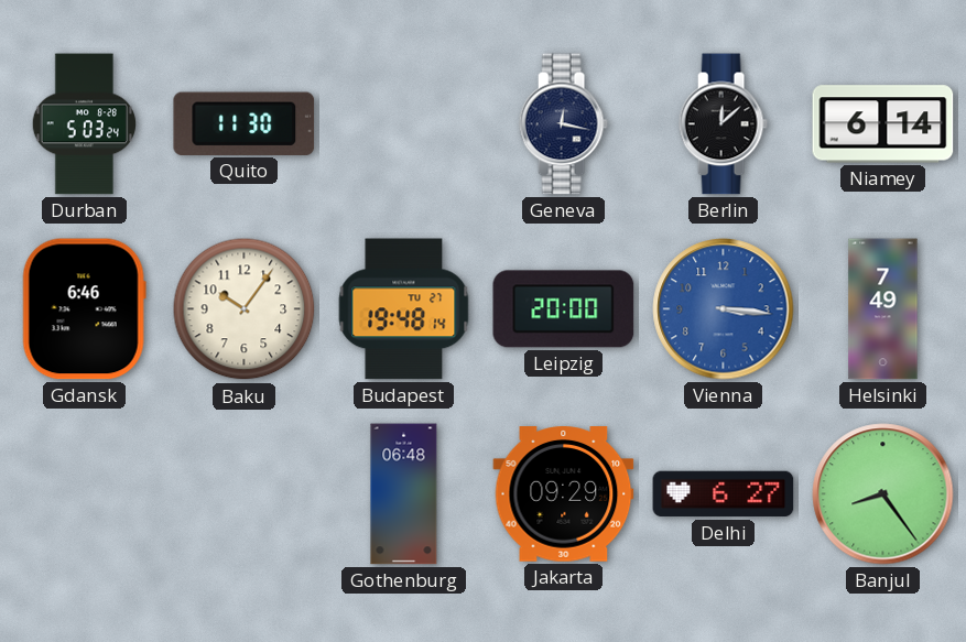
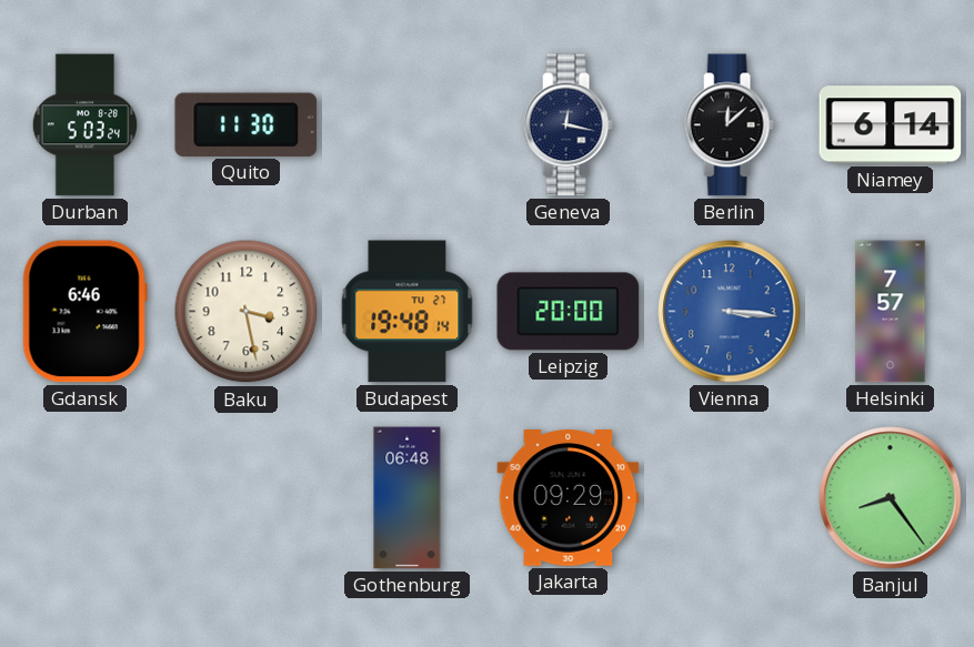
Baku: 10:06 -> 3:28 (247, 312)
Helsinki: 7:49 -> 7:57 (891, 312)
Delhi: 6:27 -> none (724, 494)
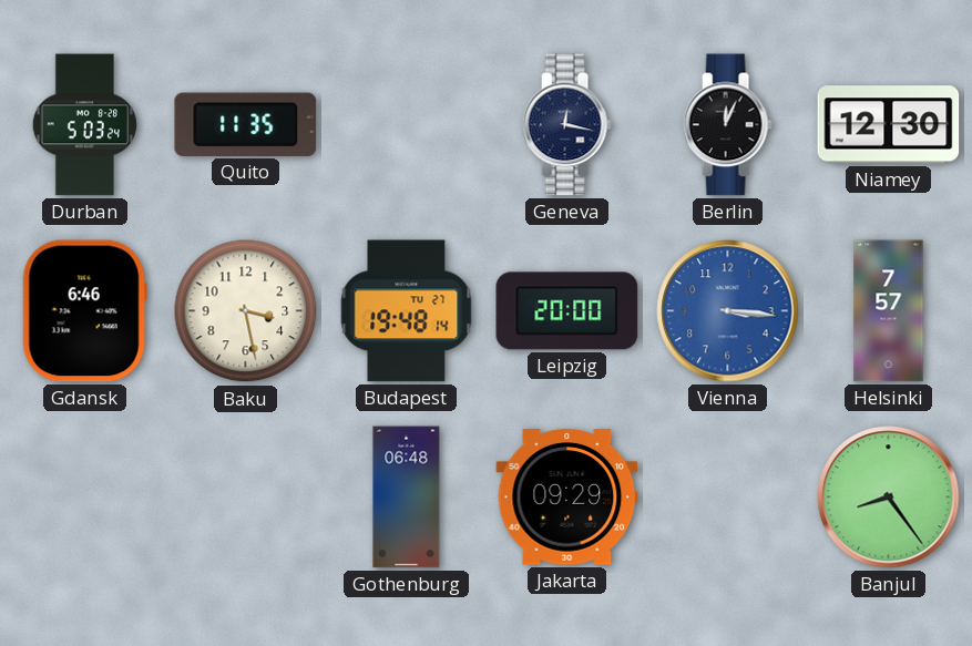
Quito: 11:30 -> 11:35 (246, 124)
Berlin: 12:08 -> 12:04 (727, 125)
Niamey: 6:14 -> 12:30 (889, 125)
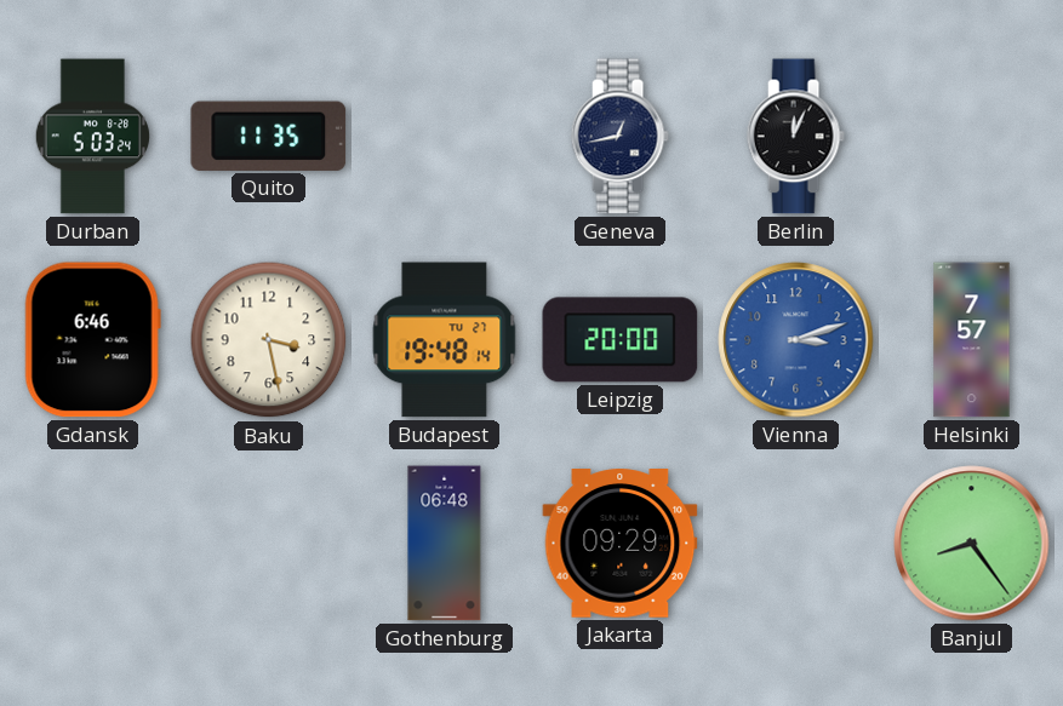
Geneva: 12:17 -> 12:43 (619, 137)
Niamey: 12:30 -> none (889, 125)
Vienna: 3:16 -> 3:12 (796, 340)
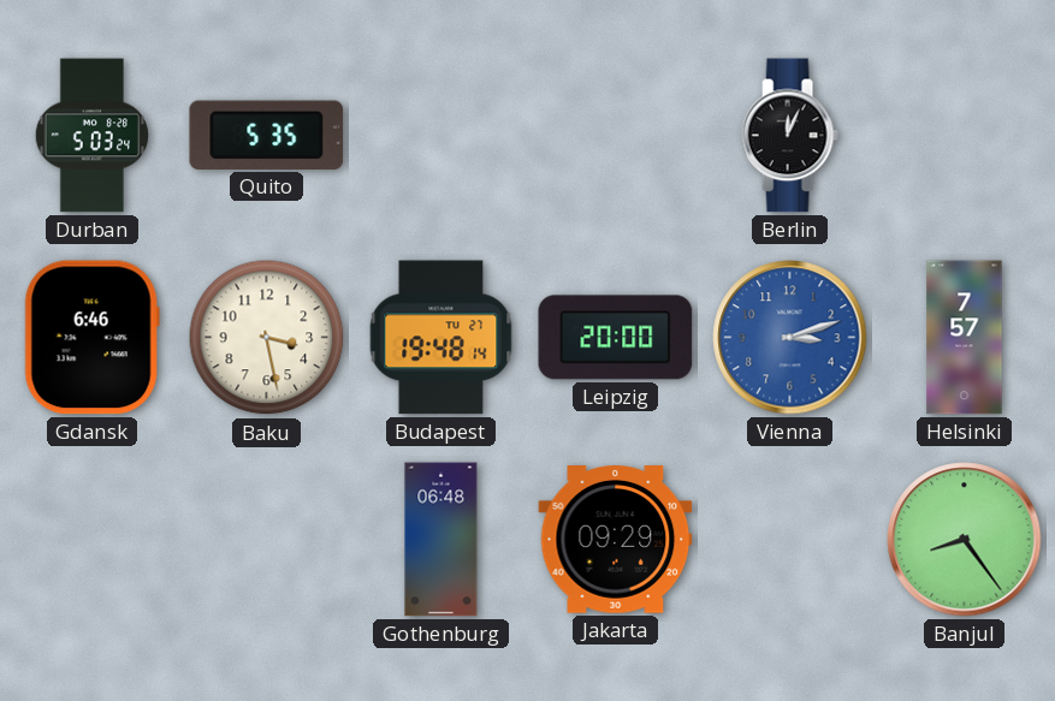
Quito: 11:35 -> 5:35 (267, 135)
Geneva: 12:43 -> none (619, 137)
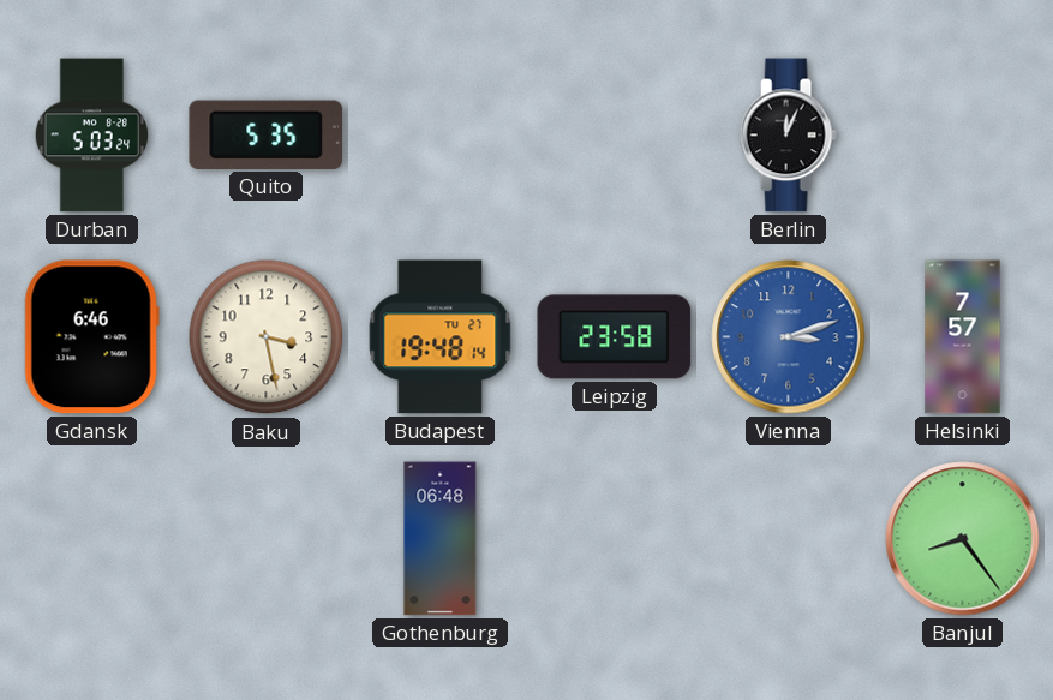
Leipzig: 20:00 -> 23:58 (615, 337)
Jakarta: 09:29 -> none (616, 540)
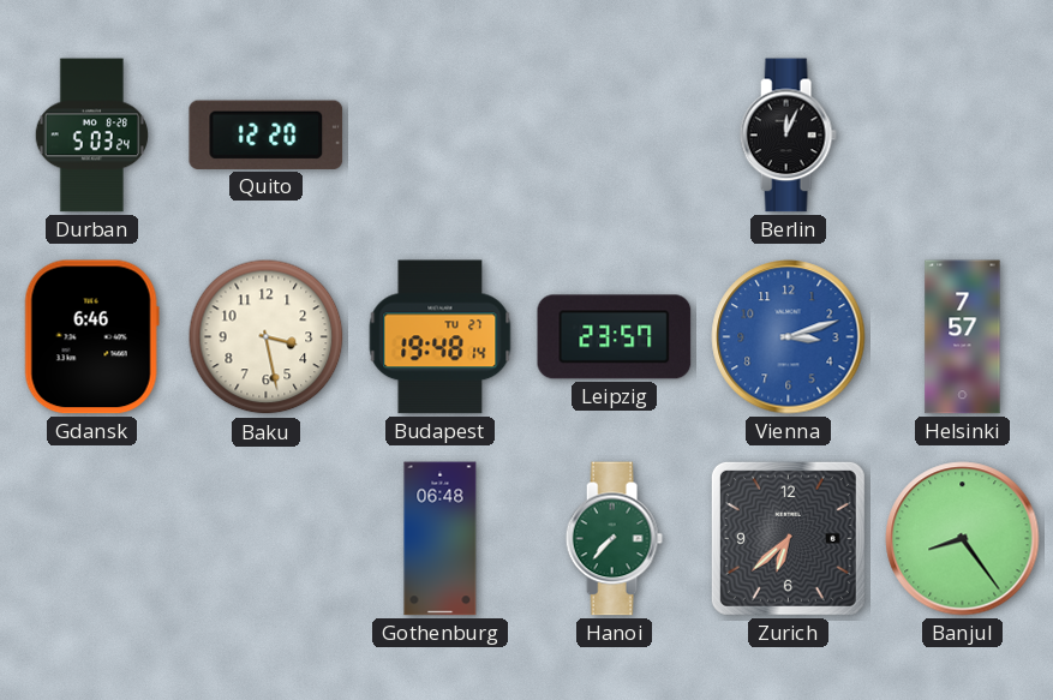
Quito: 5:35 -> 12:20 (267, 134)
Leipzig: 23:58 -> 23:57 (615, 337)
Hanoi: none -> 7:37 (614, 539)
Zurich: none -> 6:38 (788, 538)
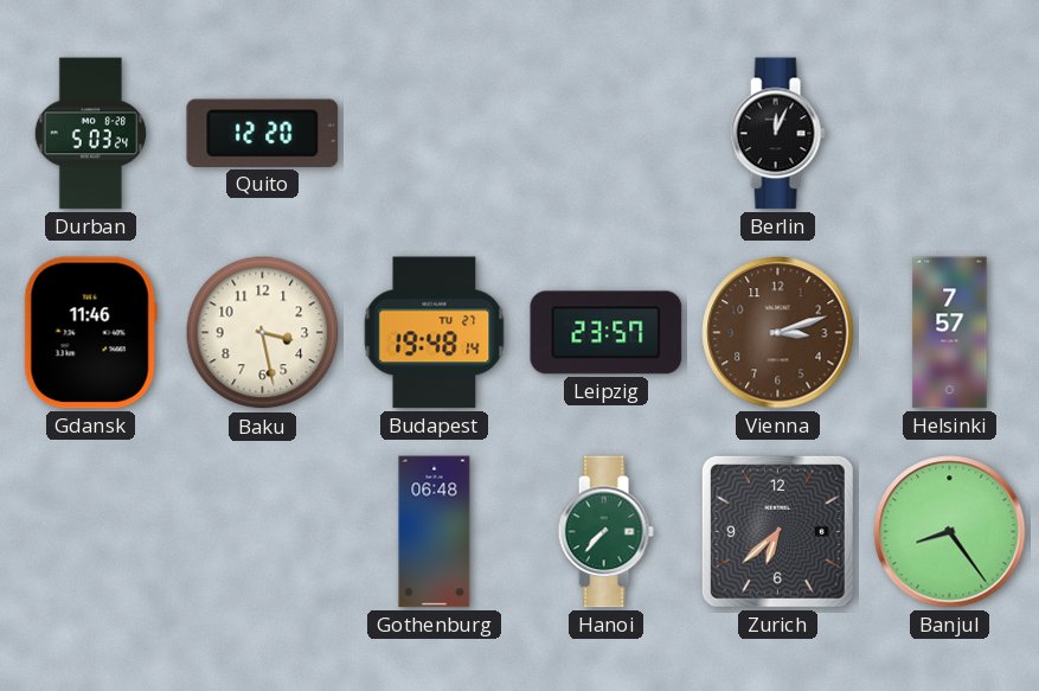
Gdansk: 6:46 -> 11:46 (90, 333)
Vienna dial: blue -> brown (778, 333)
